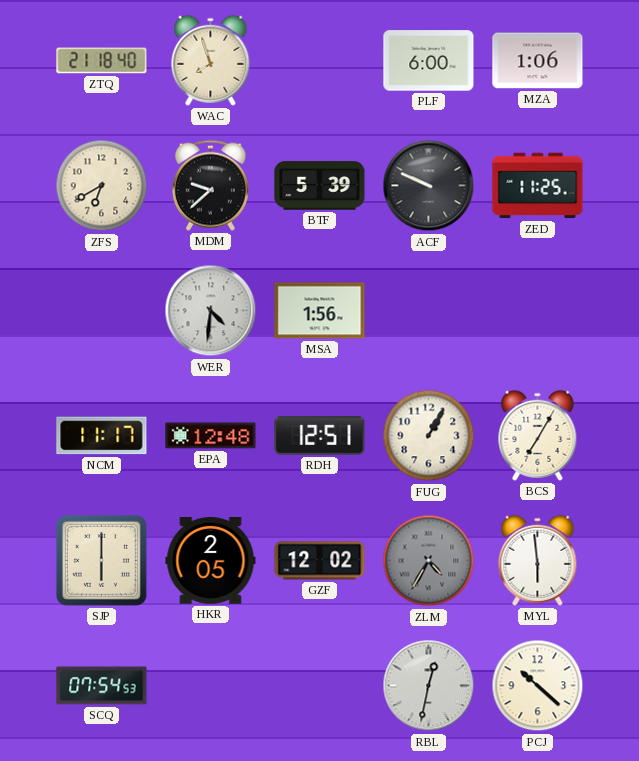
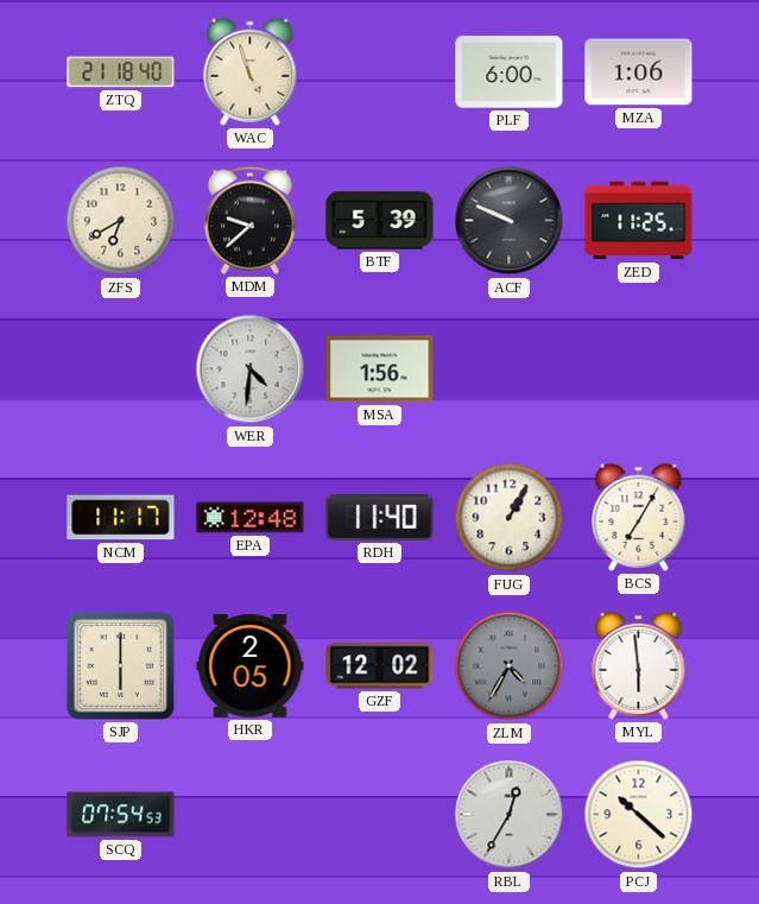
WAC: 7:57 -> 4:57 (251, 71)
RDH: 12:51 -> 11:40 (380, 517)
RBL: 12:32 -> 12:35 (510, 815)
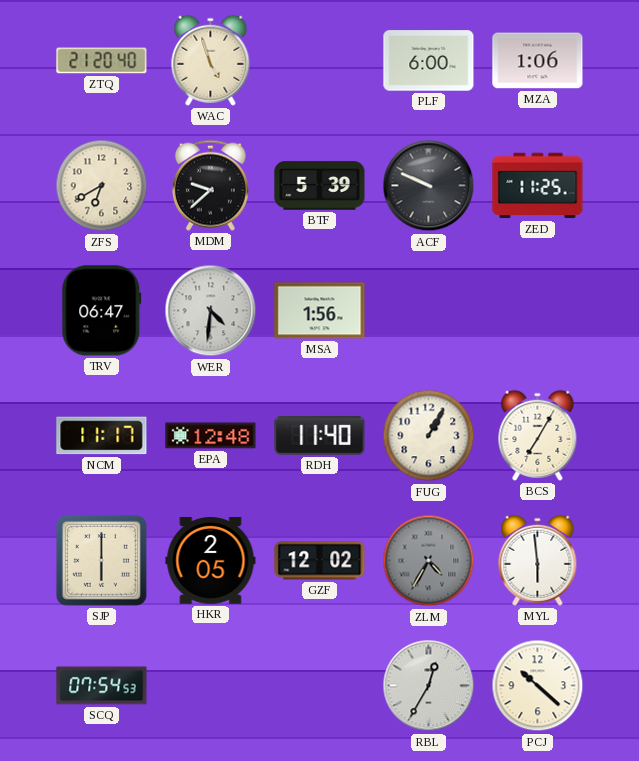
ZTQ: 21:18 -> 21:20 (102, 61)
TRV: none -> 06:47 (102, 311)
